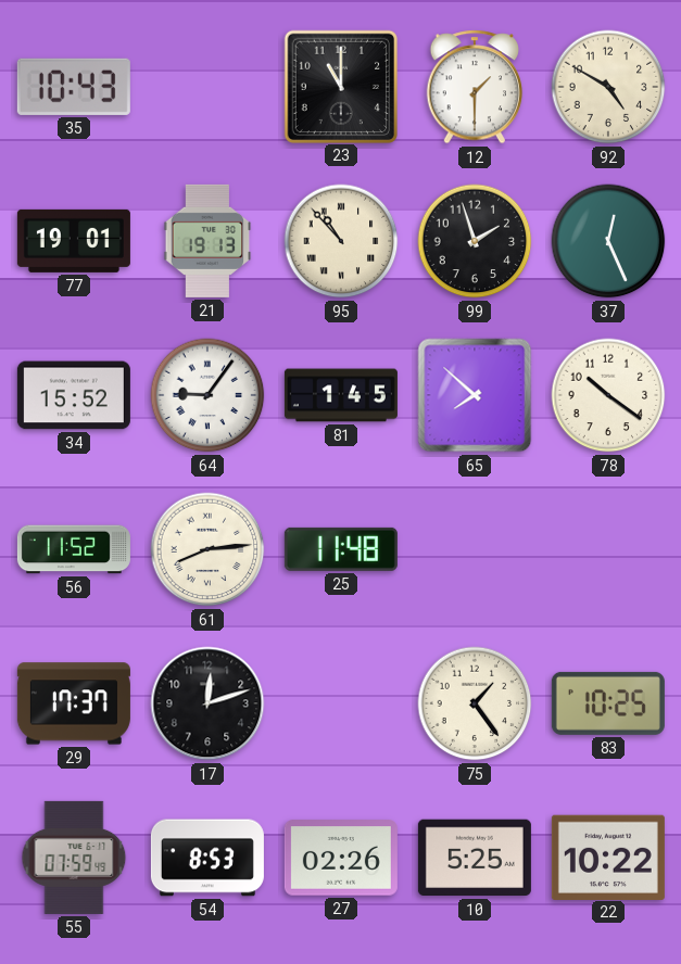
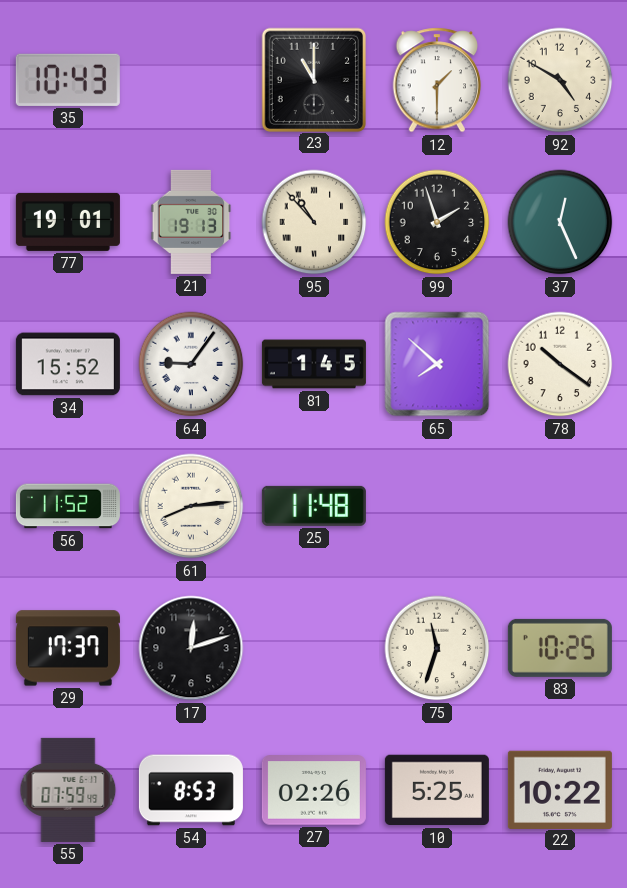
75: 1:24 -> 11:33 (437, 648)
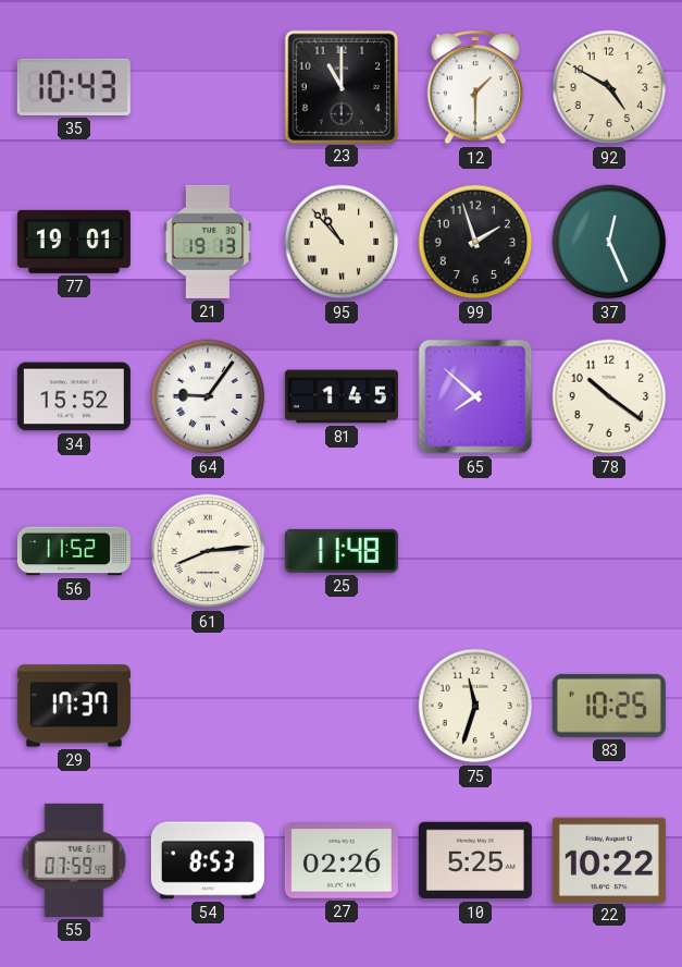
17: 12:12 -> none (191, 648)
